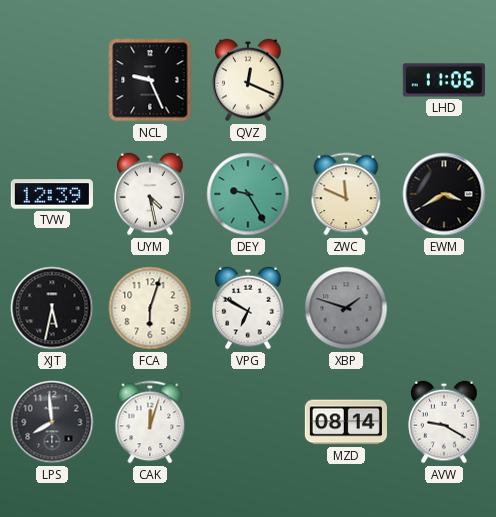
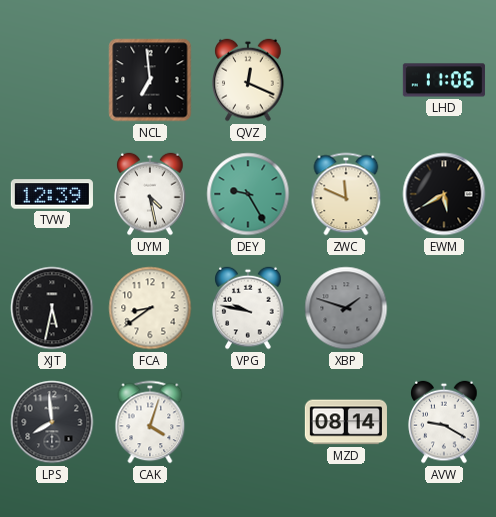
NCL: 9:26 -> 6:59 (150, 80)
EWM: 3:40 -> 5:40 (444, 194)
FCA: 6:03 -> 8:39 (150, 308)
VPG: 6:50 -> 9:47 (248, 308)
CAK: 12:03 -> 4:03 (150, 422)
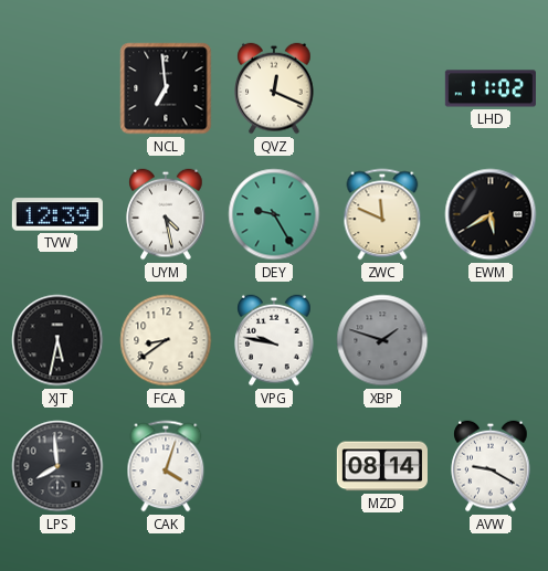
LHD: 11:06 -> 11:02 (491, 88)
